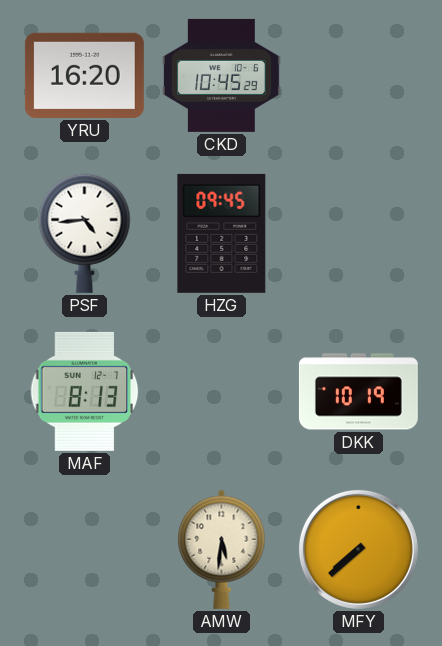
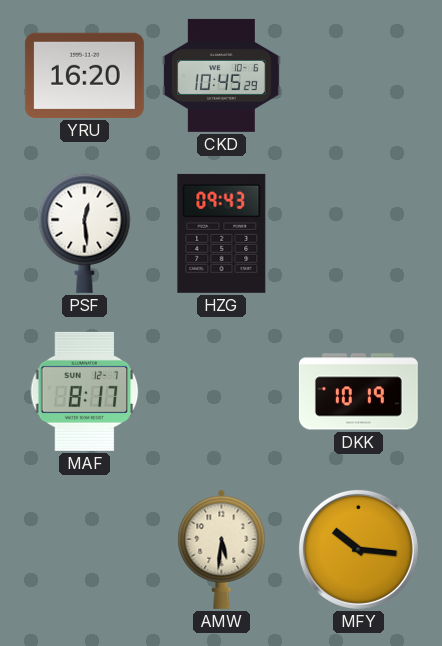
PSF: 4:44 -> 12:29 (85, 233)
HZG: 09:45 -> 09:43 (222, 233)
MAF: 8:13 -> 8:17 (85, 391)
MFY: 7:38 -> 10:16 (358, 549)
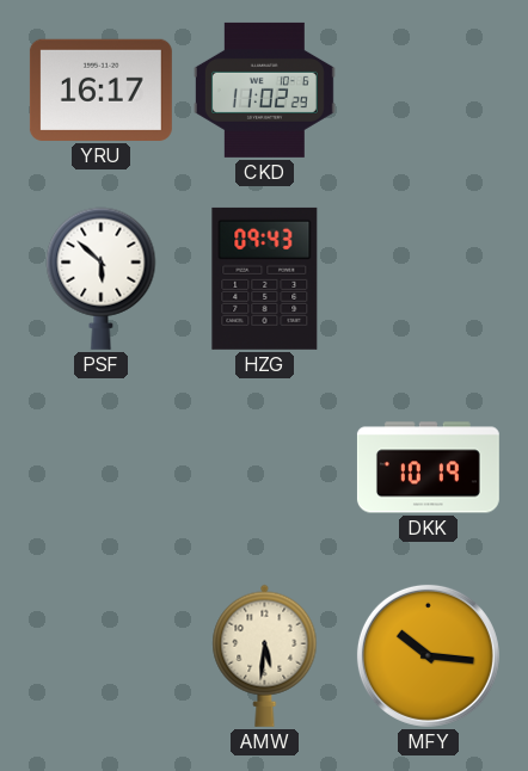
YRU: 16:20 -> 16:17 (100, 90)
CKD: 10:45 -> 11:02 (264, 90)
PSF: 12:29 -> 5:52 (102, 278)
MAF: 8:17 -> none (85, 391)
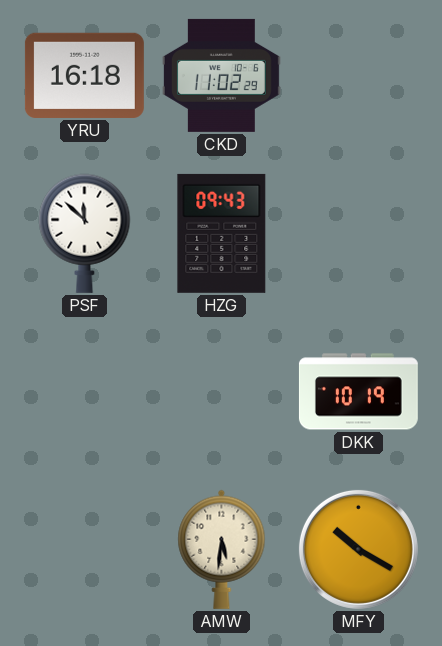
YRU: 16:17 -> 16:18 (84, 75)
PSF: 5:52 -> 11:52 (85, 233)
MFY: 10:16 -> 10:20 (358, 549)
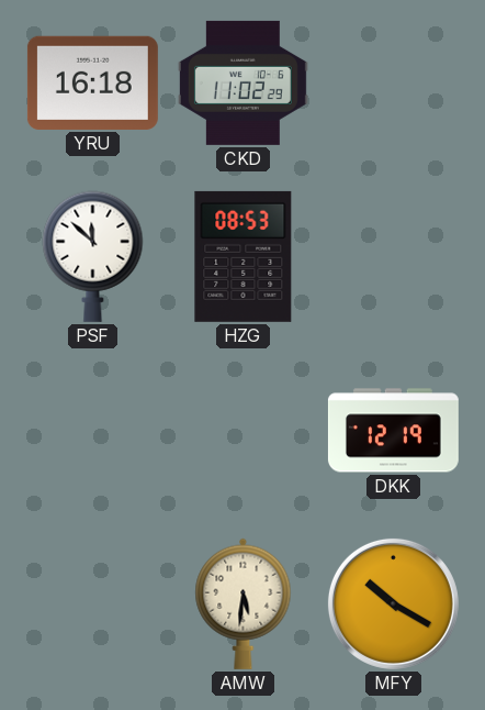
HZG: 09:43 -> 08:53 (244, 256)
DKK: 10:19 -> 12:19 (393, 431)
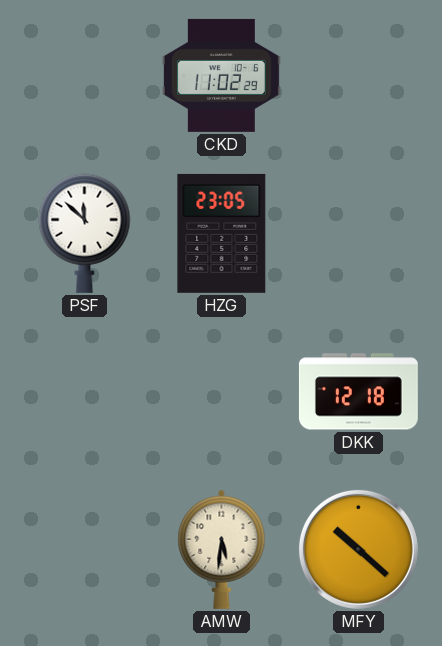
YRU: 16:18 -> none (92, 82)
HZG: 08:53 -> 23:05 (222, 233)
DKK: 12:19 -> 12:18 (358, 392)
MFY: 10:20 -> 10:22 (358, 549)
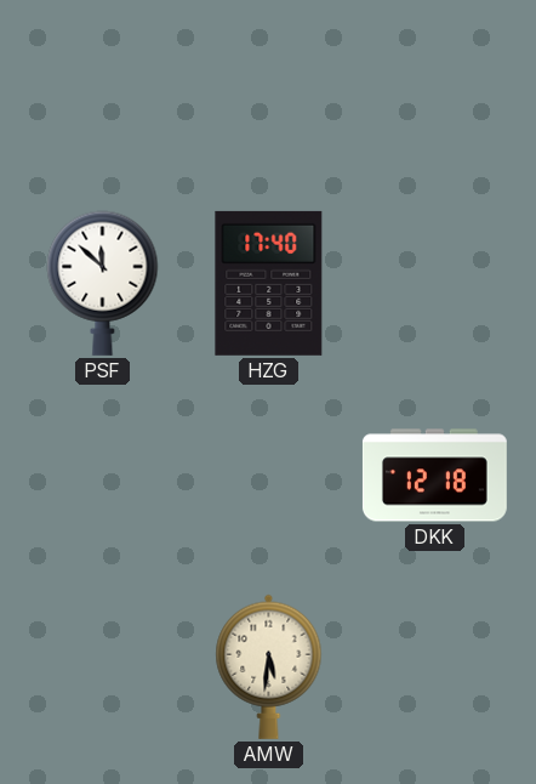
CKD: 11:02 -> none (221, 75)
HZG: 23:05 -> 17:40 (269, 283)
MFY: 10:22 -> none (358, 549)
